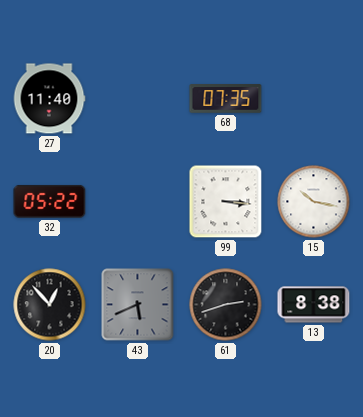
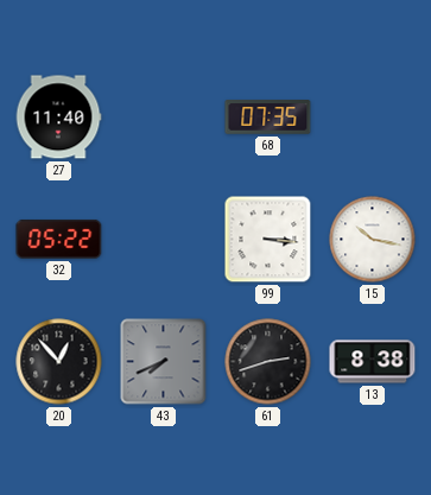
43: 5:41 -> 7:41 (164, 362)
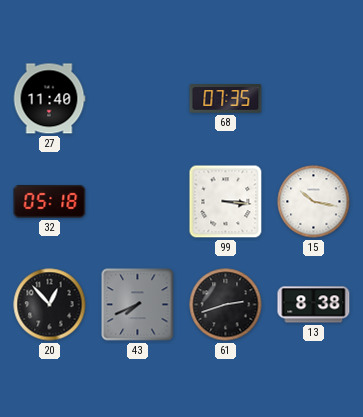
32: 05:22 -> 05:18 (50, 201)
